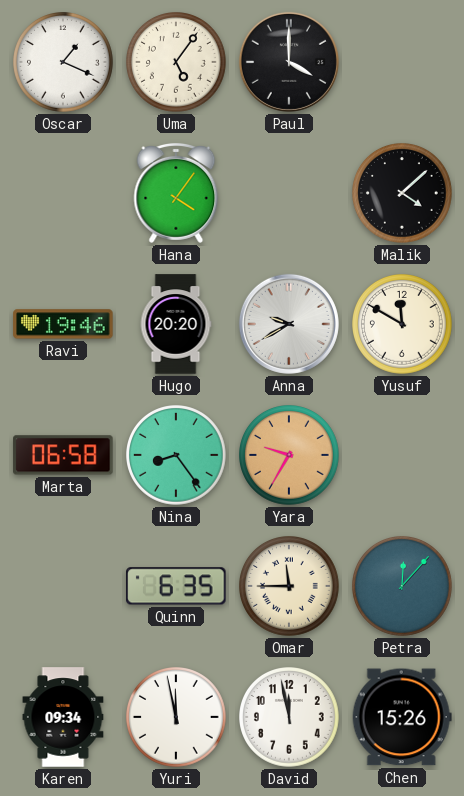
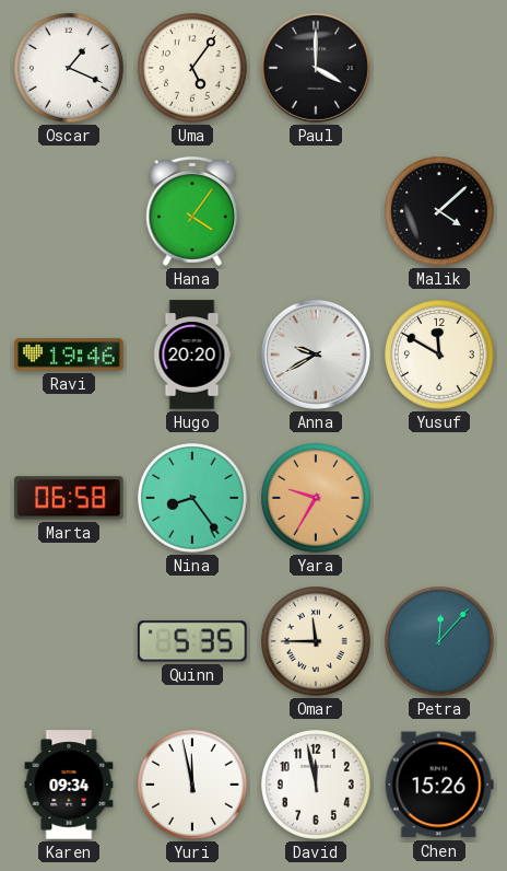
Quinn: 6:35 -> 5:35 (192, 641)
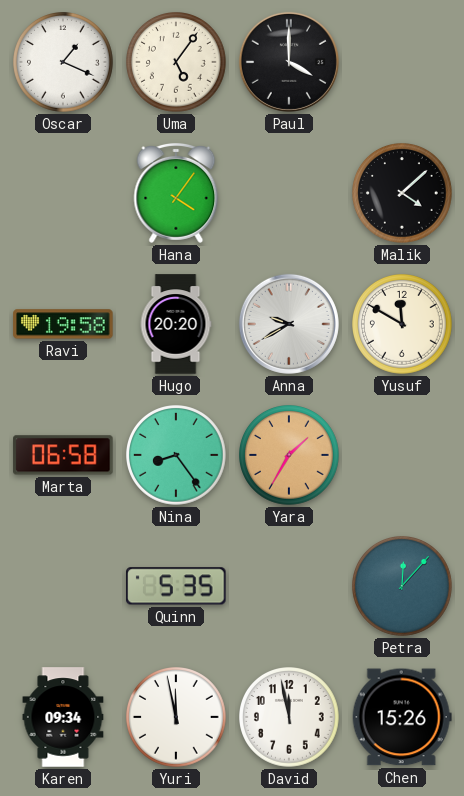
Ravi: 19:46 -> 19:58 (63, 324)
Yara: 9:35 -> 1:35 (290, 456)
Omar: 11:45 -> none (317, 642)
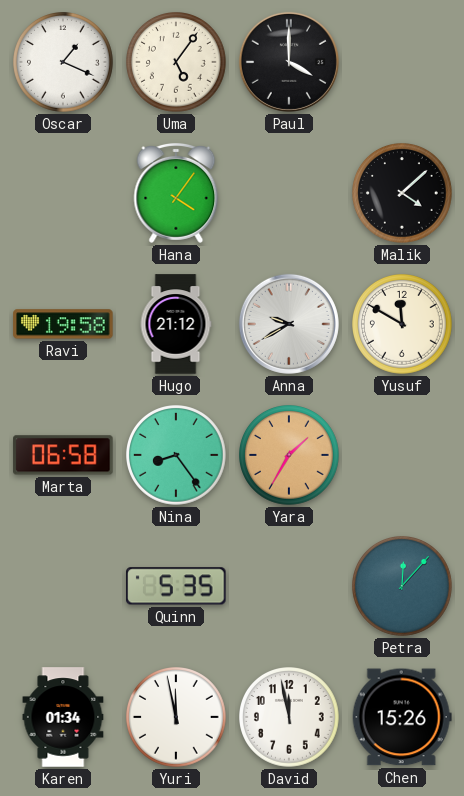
Hugo: 20:20 -> 21:12 (176, 324)
Karen: 09:34 -> 01:34 (63, 717)
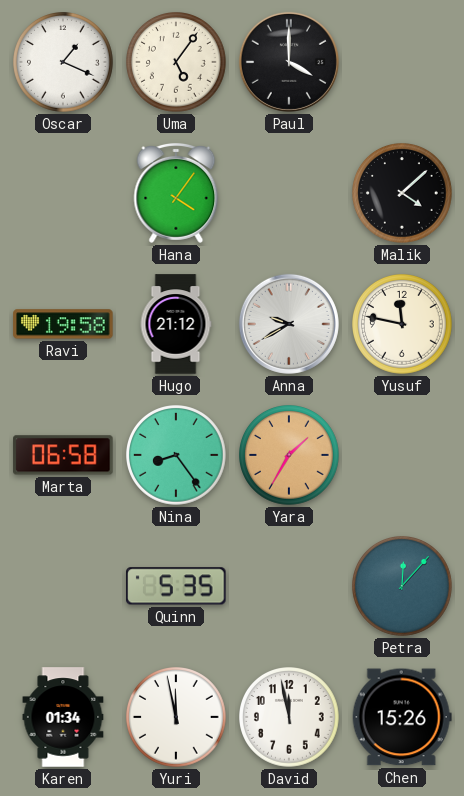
Yusuf: 11:50 -> 11:47 (403, 325)
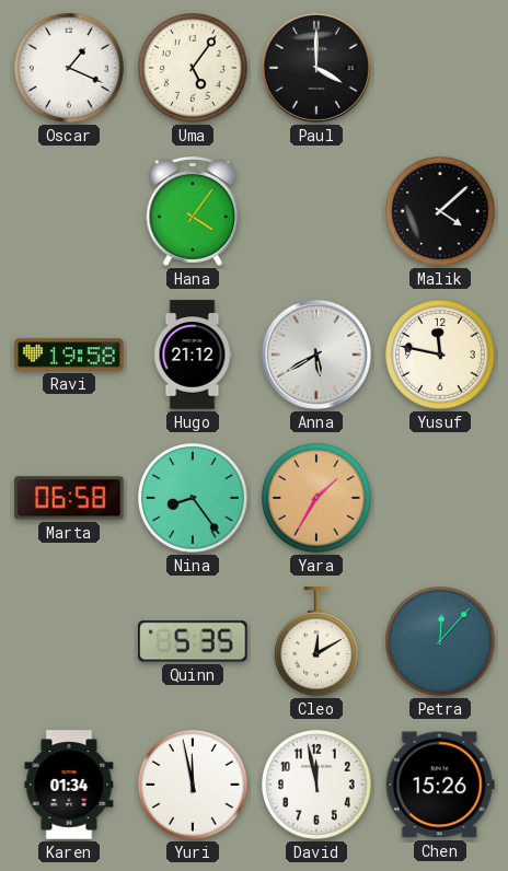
Anna: 9:40 -> 5:40 (316, 355)
Cleo: none -> 12:10 (316, 641)
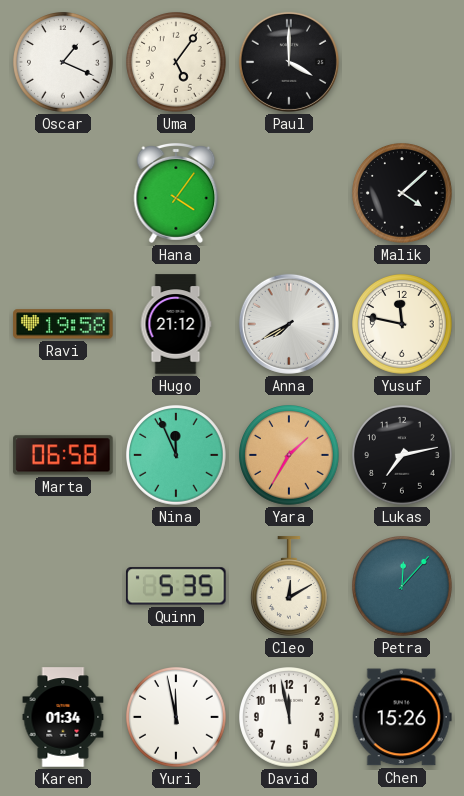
Anna: 5:40 -> 7:40 (289, 324)
Nina: 8:24 -> 11:56 (177, 456)
Lukas: none -> 7:13 (403, 456)
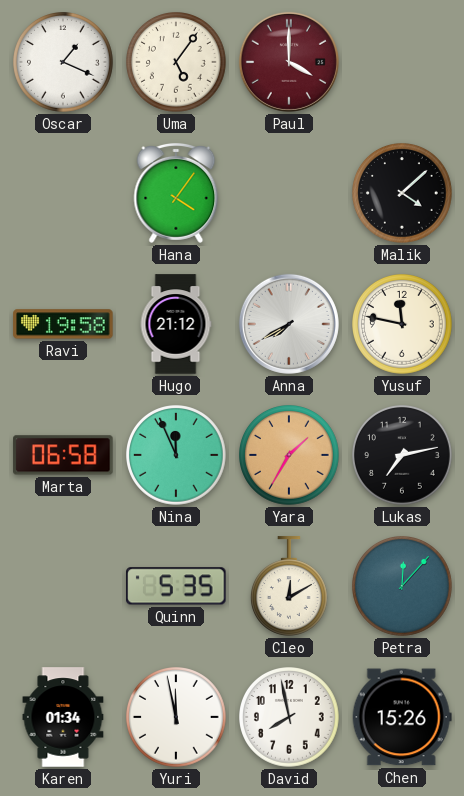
Paul dial: black -> burgundy (289, 62)
David: 11:58 -> 7:58 (290, 718)
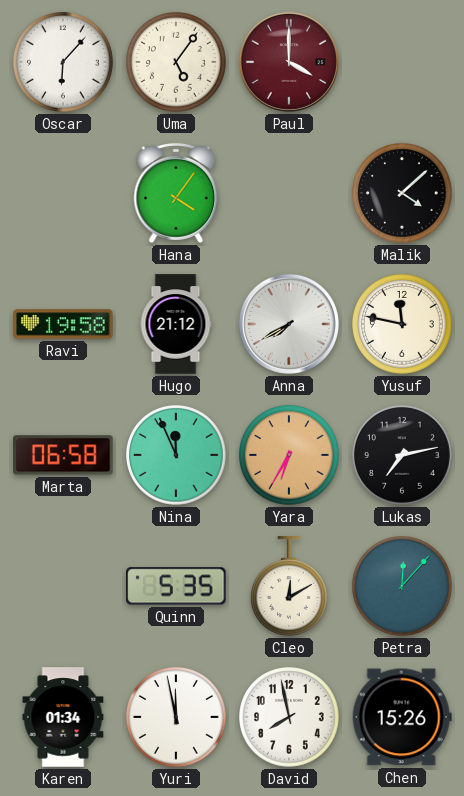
Oscar: 1:19 -> 6:07 (64, 63)
Yara: 1:35 -> 6:35 (290, 456)
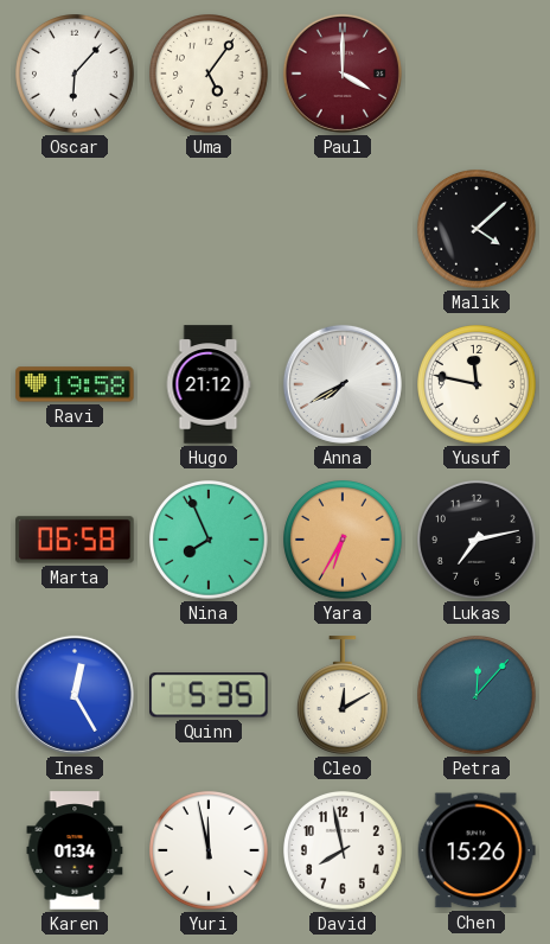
Hana: 4:06 -> none (176, 193)
Nina: 11:56 -> 7:56 (210, 541)
Ines: none -> 12:25 (75, 695)
